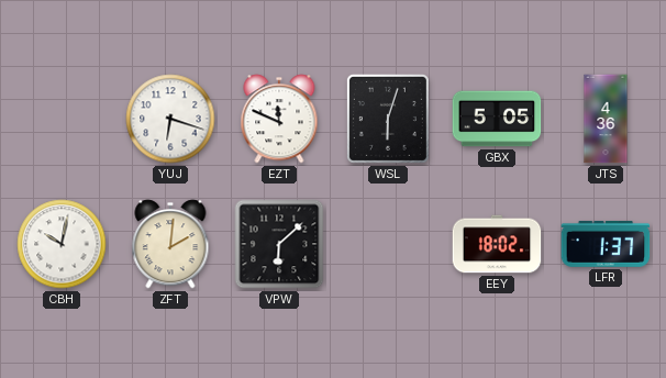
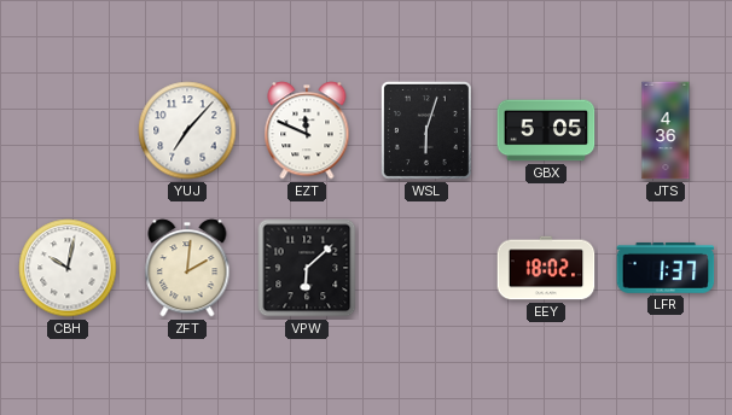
YUJ: 6:18 -> 7:07 (187, 130)
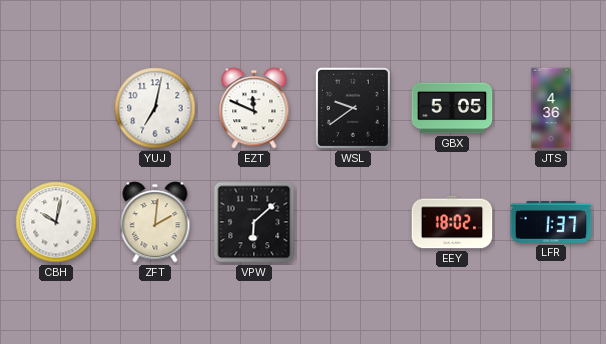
YUJ: 7:07 -> 7:02 (155, 108)
WSL: 6:03 -> 9:39 (353, 108)
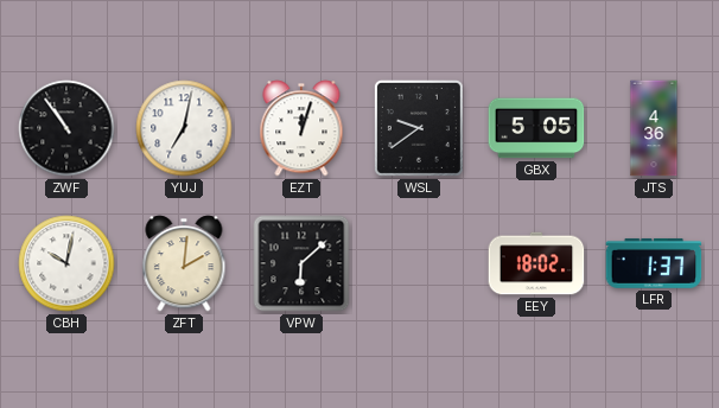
ZWF: none -> 10:54 (66, 128)
EZT: 11:49 -> 12:03 (301, 128)
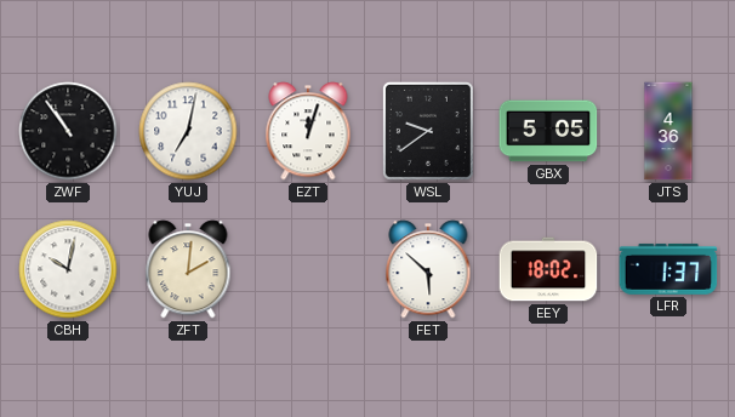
VPW: 6:08 -> none (301, 263)
FET: none -> 5:52 (428, 269)
